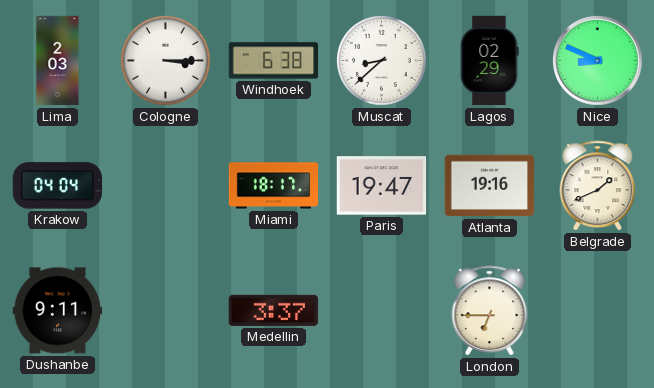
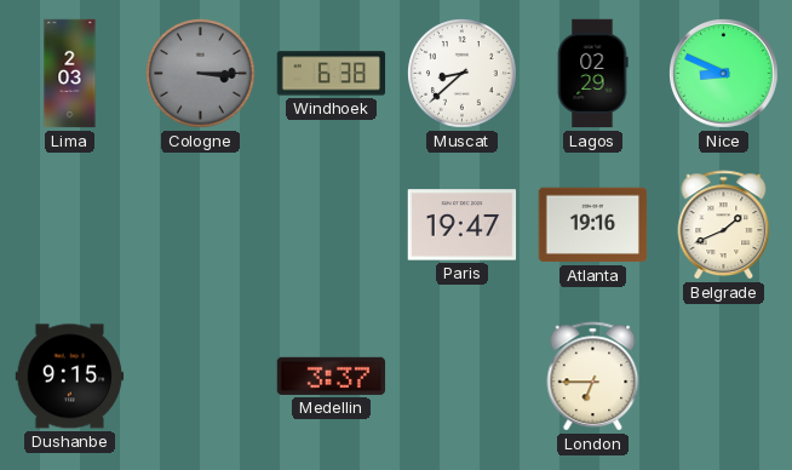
Cologne dial: white -> grey (201, 74)
Krakow: 04:04 -> none (57, 186)
Miami: 18:17 -> none (274, 186)
Dushanbe: 9:11 -> 9:15 (70, 377)
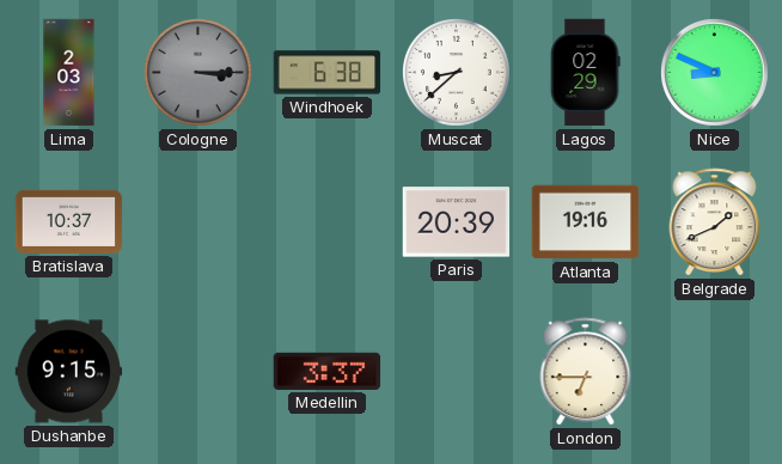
Bratislava: none -> 10:37 (69, 221)
Paris: 19:47 -> 20:39 (457, 222)
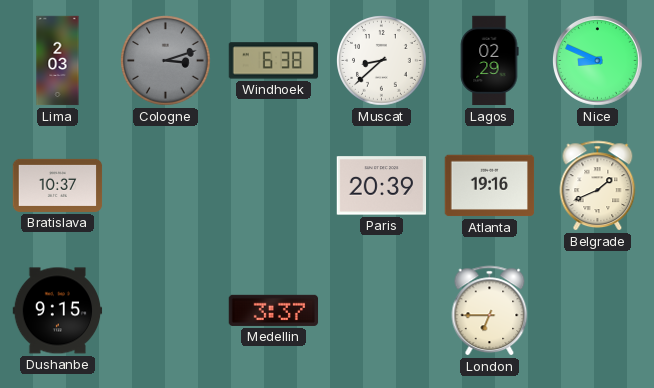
Cologne: 3:15 -> 3:12 (166, 61)
